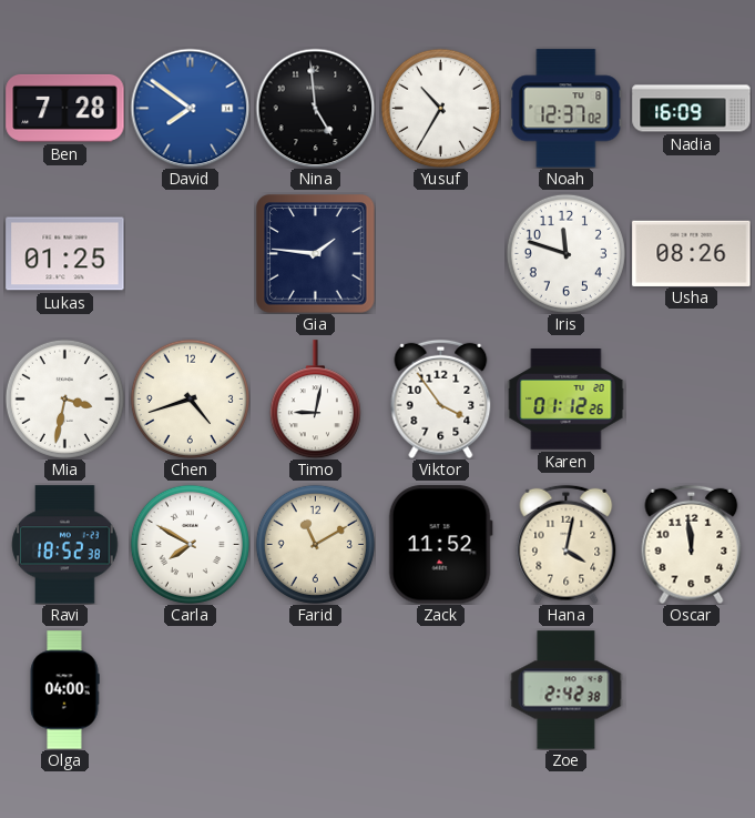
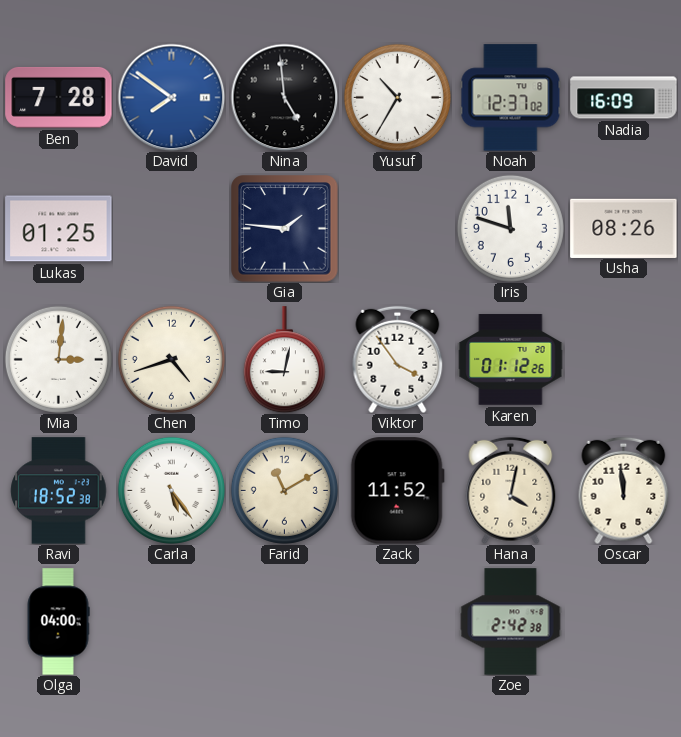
Mia: 3:32 -> 3:01 (58, 359)
Carla: 7:50 -> 5:24 (171, 490)
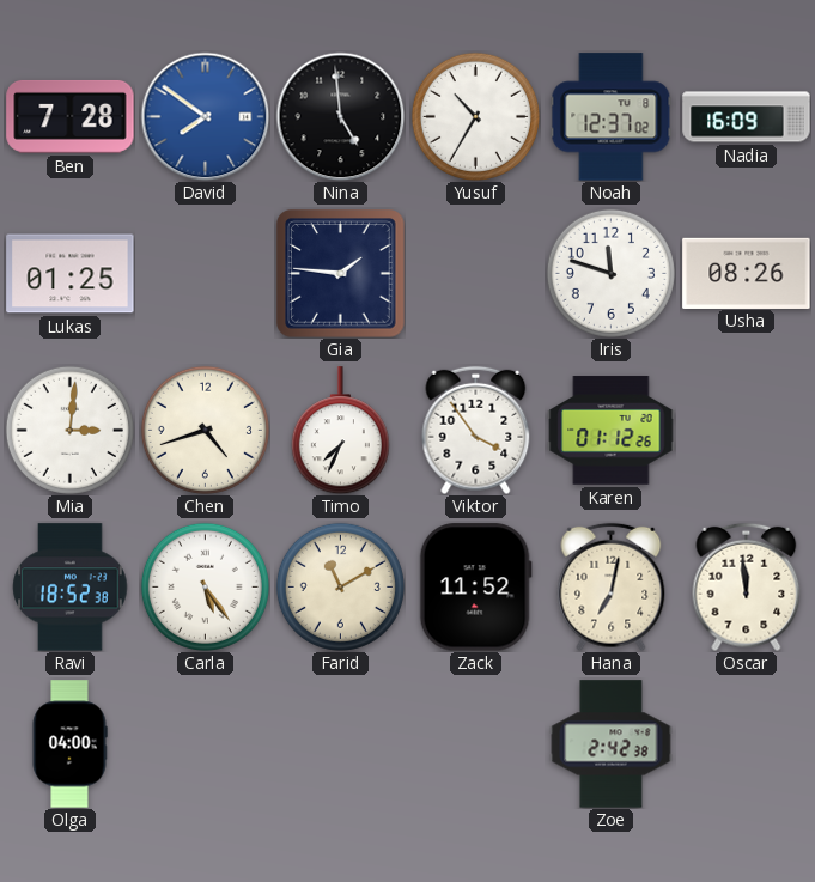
Timo: 9:02 -> 7:34 (340, 431)
Hana: 4:02 -> 7:02 (612, 586)
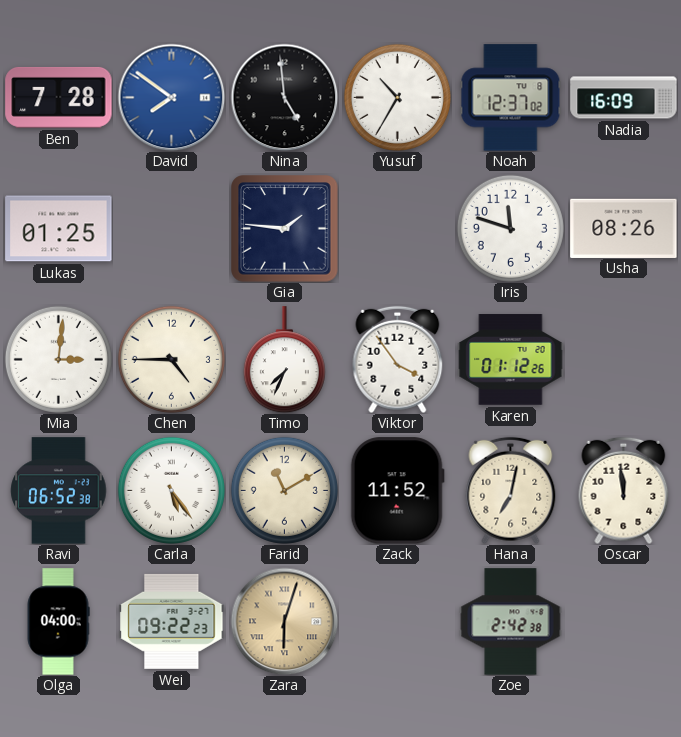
Chen: 4:42 -> 4:45 (171, 359)
Ravi: 18:52 -> 06:52 (59, 491)
Wei: none -> 09:22 (172, 621)
Zara: none -> 6:03 (284, 621)
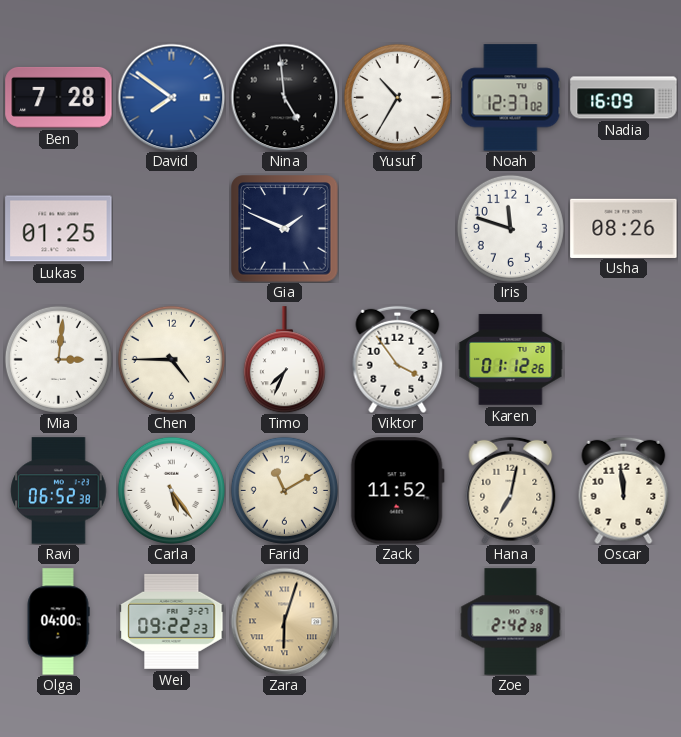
Gia: 1:46 -> 1:49 (285, 229)
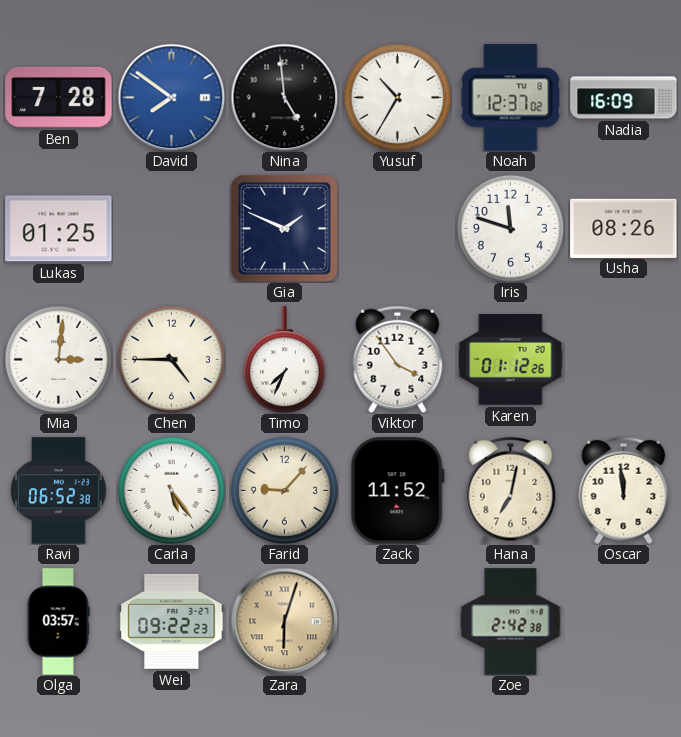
Farid: 11:10 -> 9:07 (284, 490)
Olga: 04:00 -> 03:57 (58, 622)
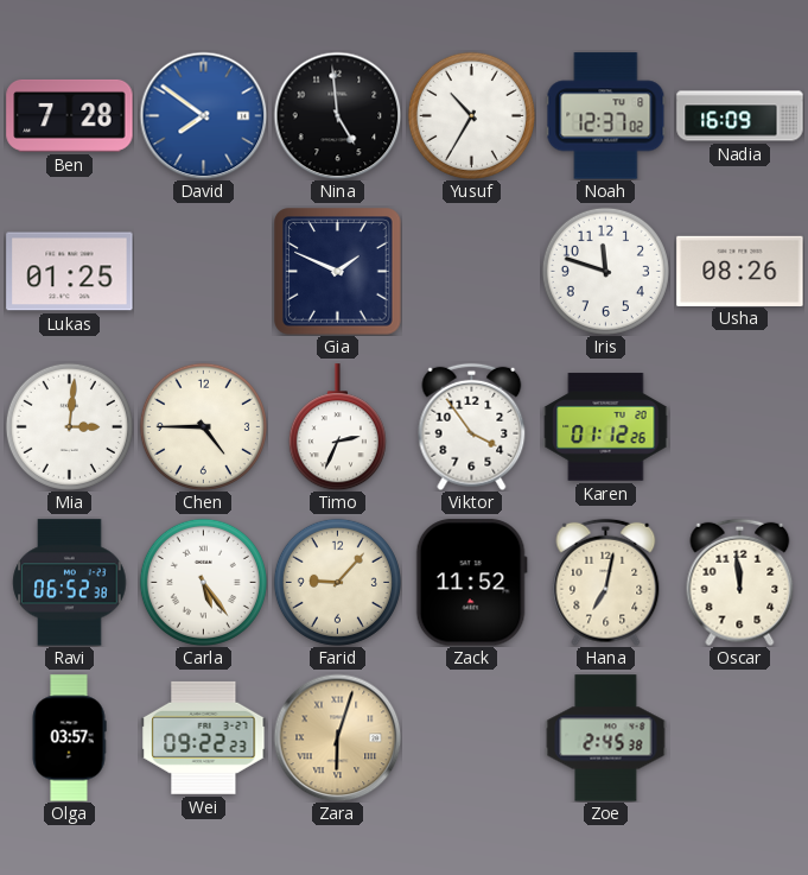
Timo: 7:34 -> 2:34 (337, 427)
Zoe: 2:42 -> 2:45 (606, 738)
